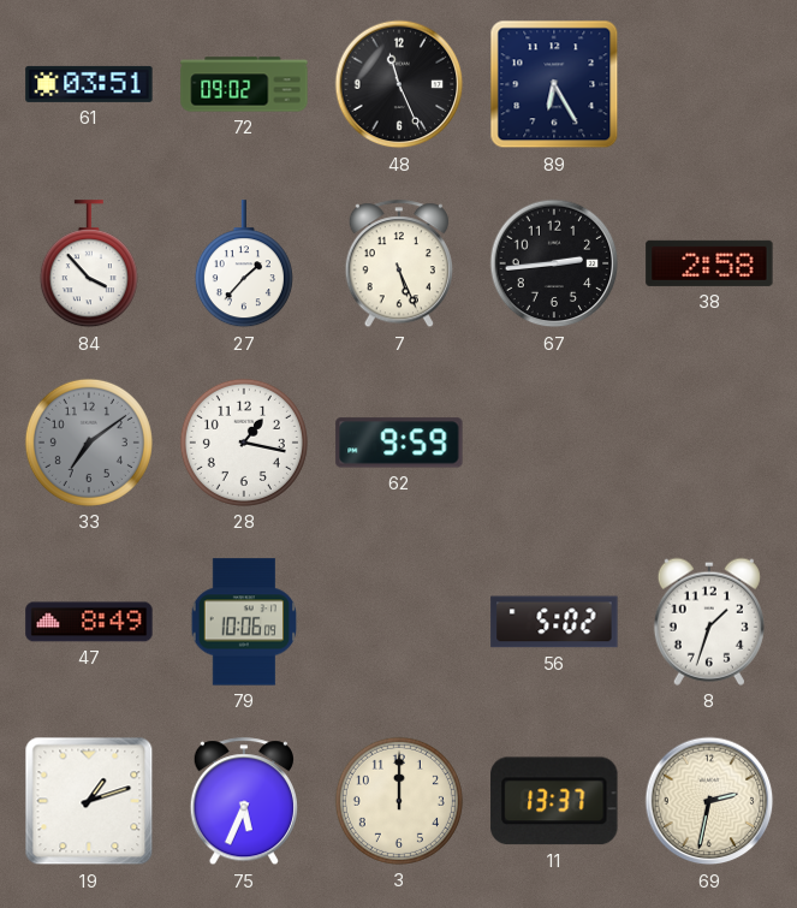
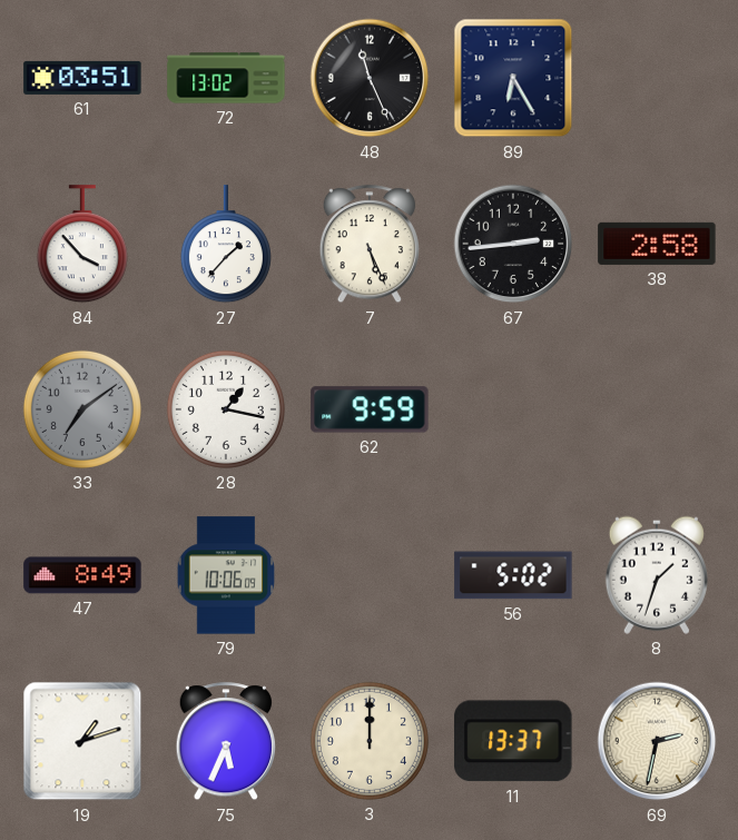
72: 09:02 -> 13:02 (226, 78)
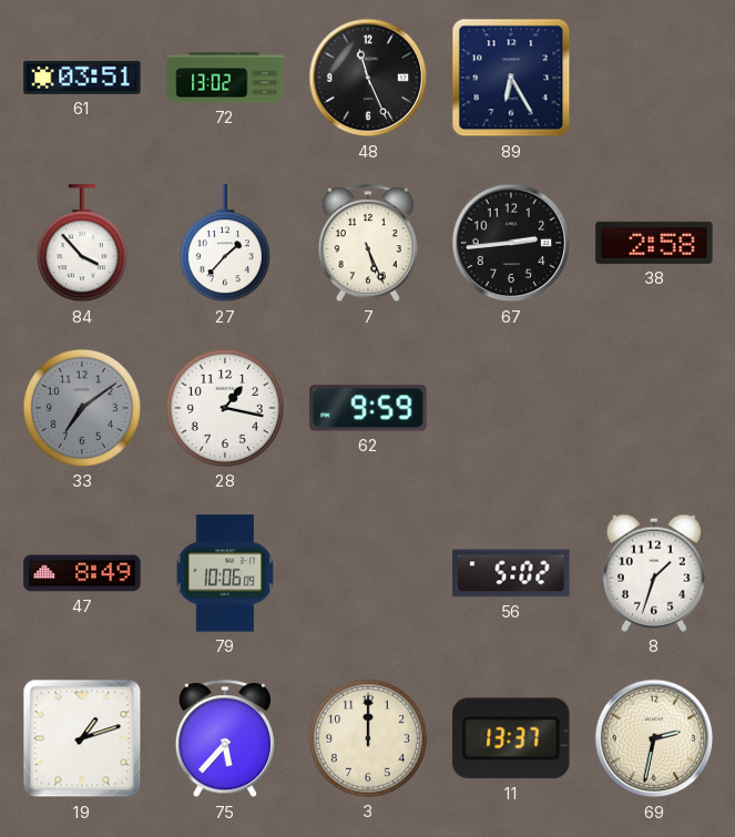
75: 5:34 -> 5:37 (224, 739)
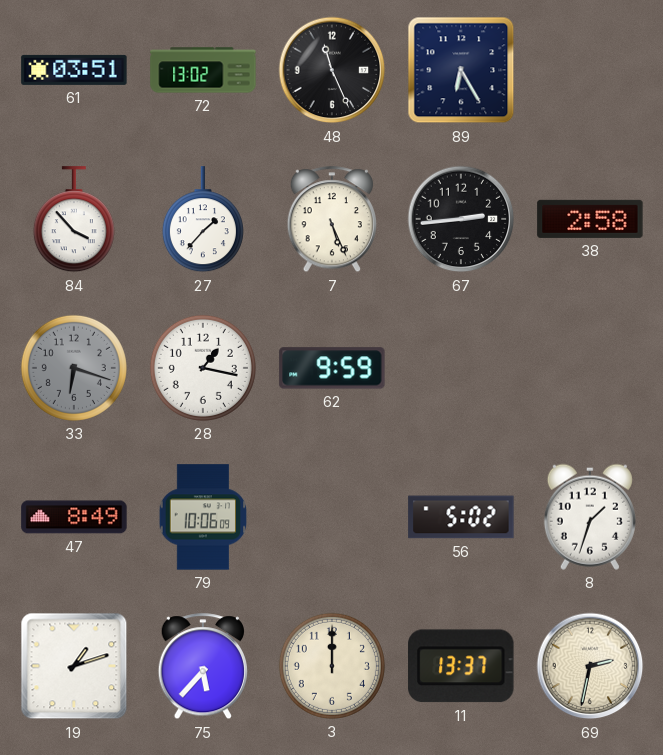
33: 7:09 -> 6:18 (74, 368)
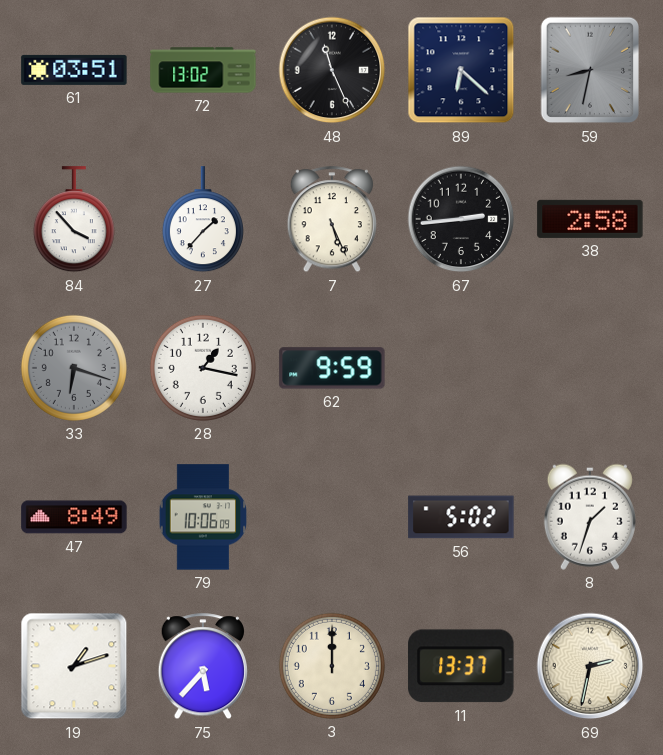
89: 6:25 -> 6:22 (461, 70)
59: none -> 8:32 (589, 70)
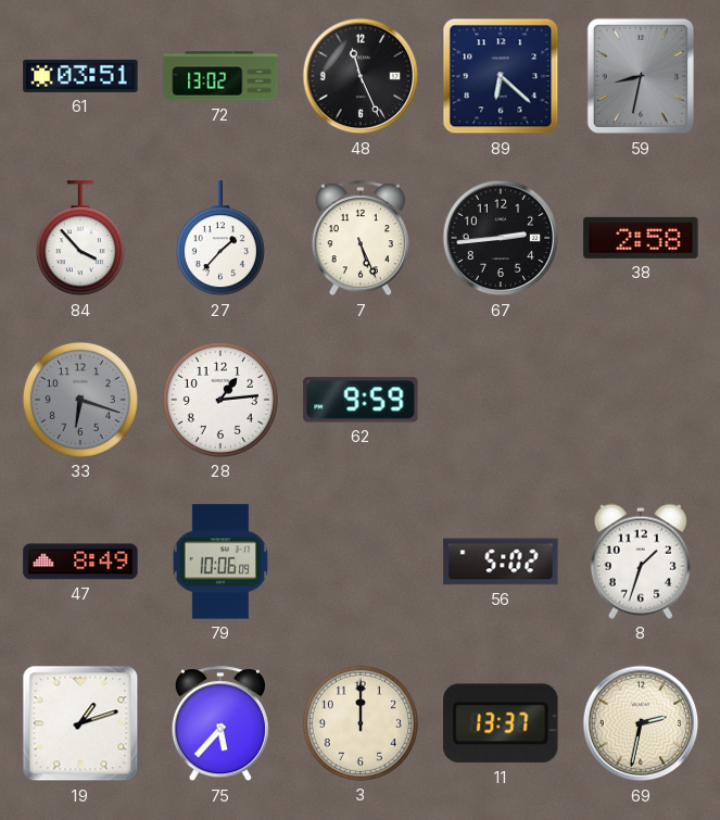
28: 1:17 -> 1:14 (220, 400)
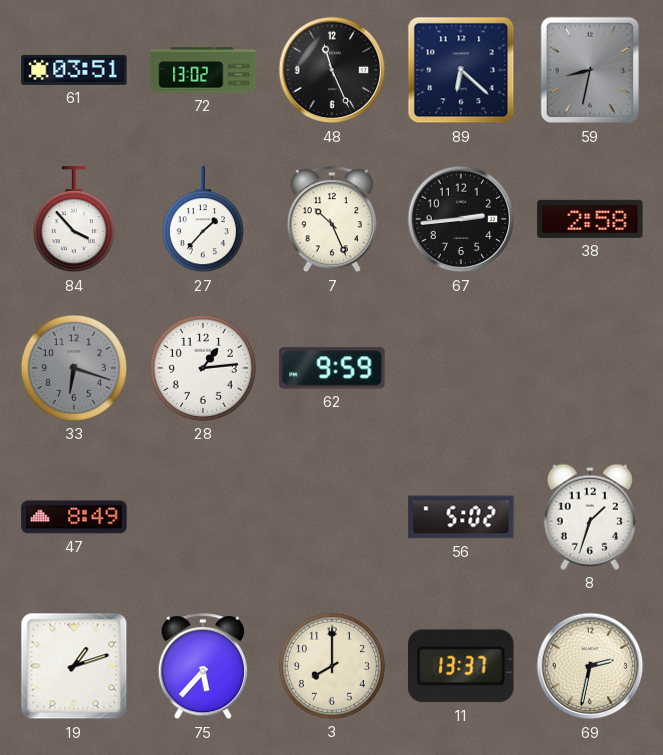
7: 5:26 -> 10:26 (331, 220)
79: 10:06 -> none (220, 562)
3: 12:00 -> 8:00 (332, 666)
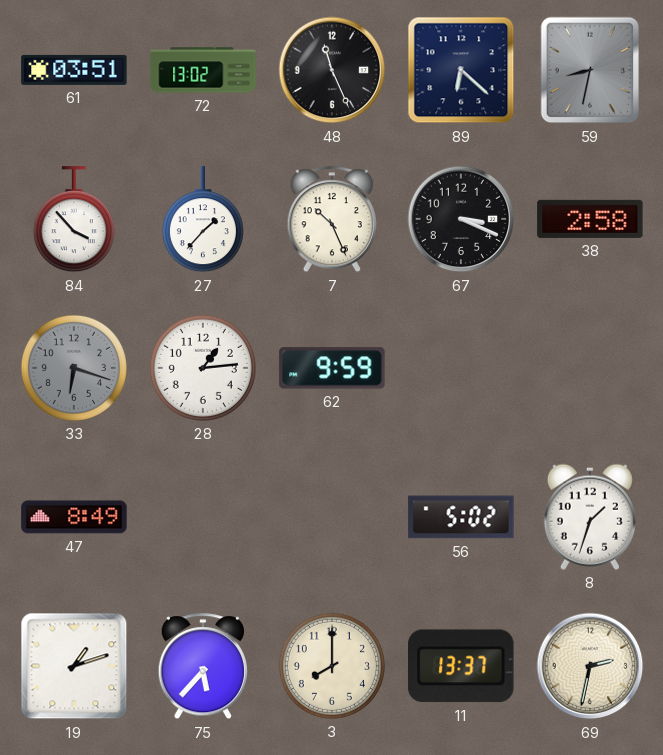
67: 2:44 -> 3:19 (461, 219)
